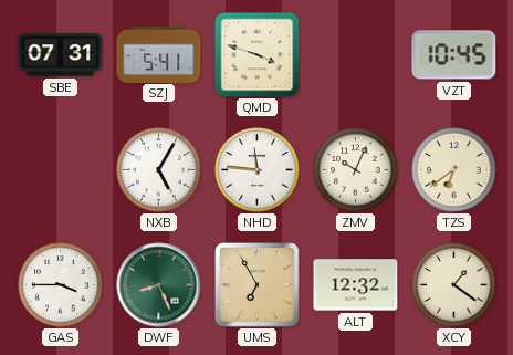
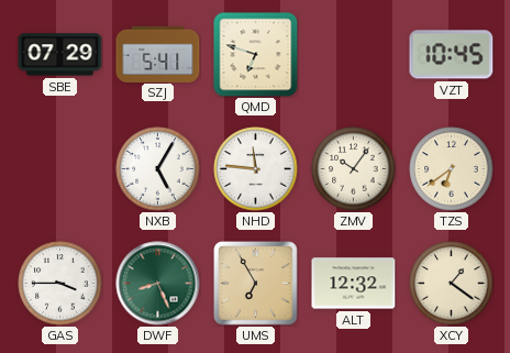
SBE: 07:31 -> 07:29 (60, 55)
QMD: 3:48 -> 6:48 (256, 55)
ZMV: 10:04 -> 10:06 (354, 169)
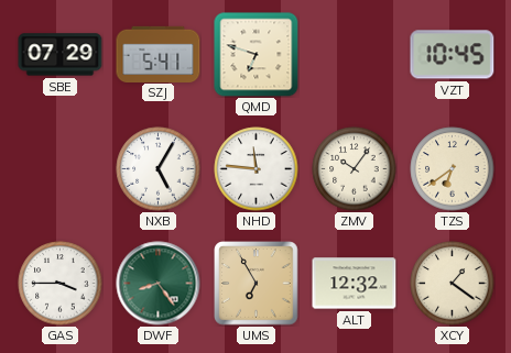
DWF: 8:26 -> 8:24 (159, 284)
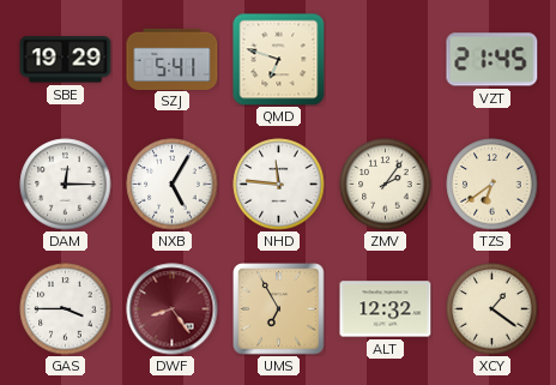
SBE: 07:29 -> 19:29 (66, 60)
VZT: 10:45 -> 21:45 (492, 60)
DAM: none -> 12:15 (66, 185)
ZMV: 10:06 -> 2:06 (386, 185)
DWF dial: green -> burgundy (173, 309)
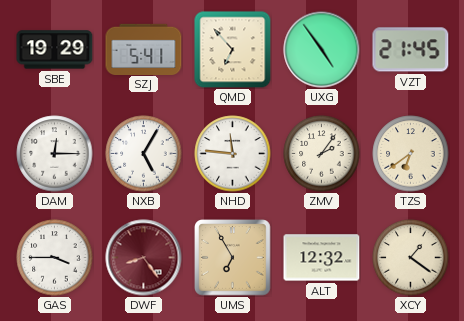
QMD: 6:48 -> 6:53 (233, 50)
UXG: none -> 4:54 (322, 50)
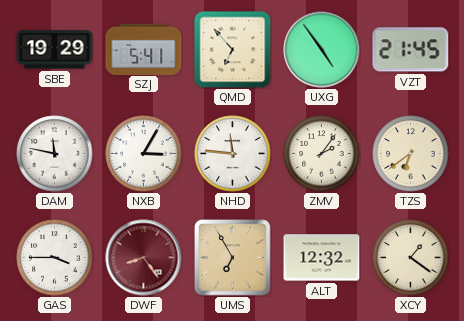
DAM: 12:15 -> 11:47 (55, 154)
NXB: 5:05 -> 3:05 (144, 154)
